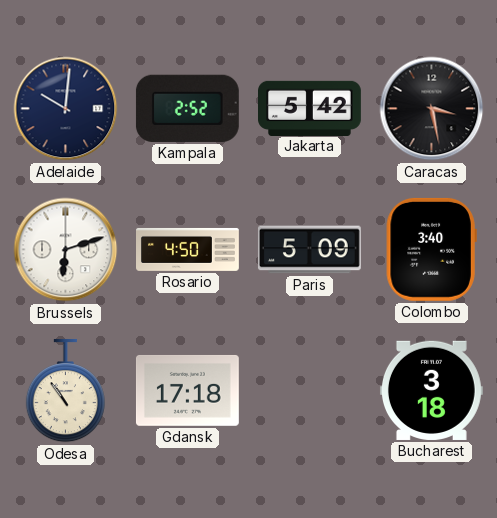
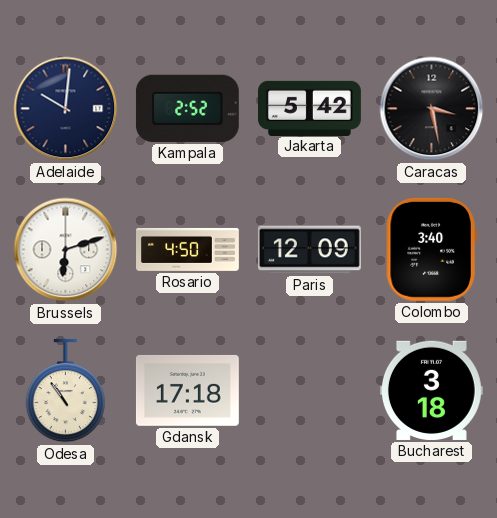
Paris: 5:09 -> 12:09 (309, 250)
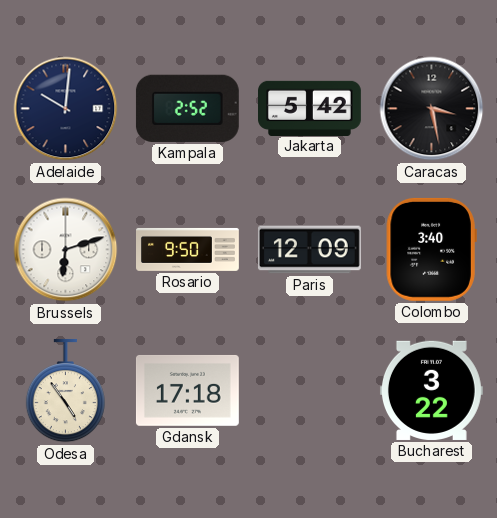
Rosario: 4:50 -> 9:50 (188, 249)
Odesa: 10:54 -> 4:54 (65, 391)
Bucharest: 3:18 -> 3:22 (431, 390)
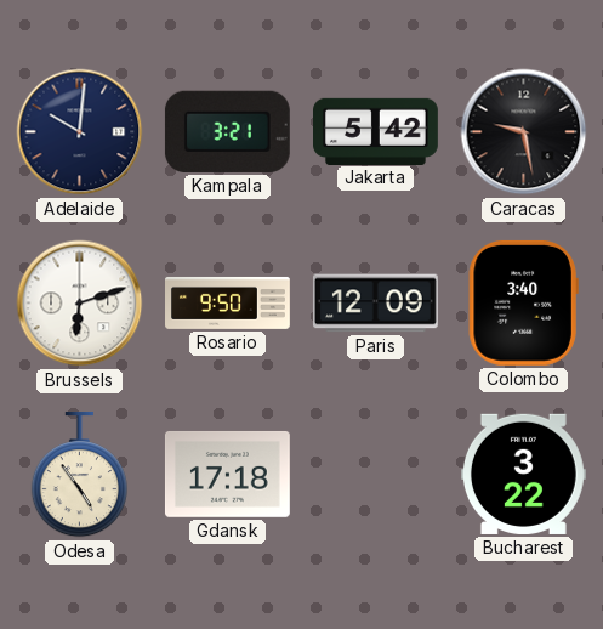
Kampala: 2:52 -> 3:21 (227, 131)
Caracas: 3:28 -> 9:28 (524, 132)
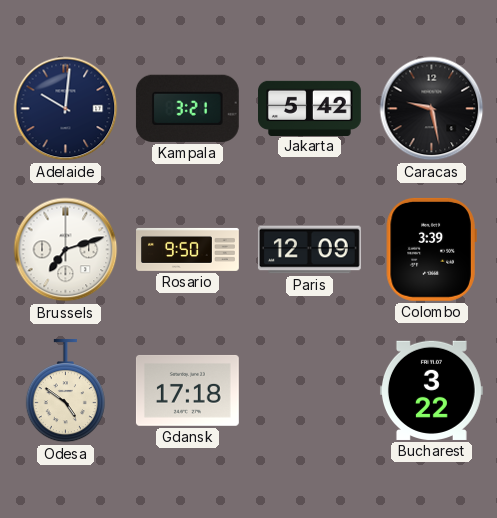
Brussels: 6:12 -> 7:12 (66, 250)
Colombo: 3:40 -> 3:39 (431, 249)
Odesa: 4:54 -> 4:51 (65, 391)
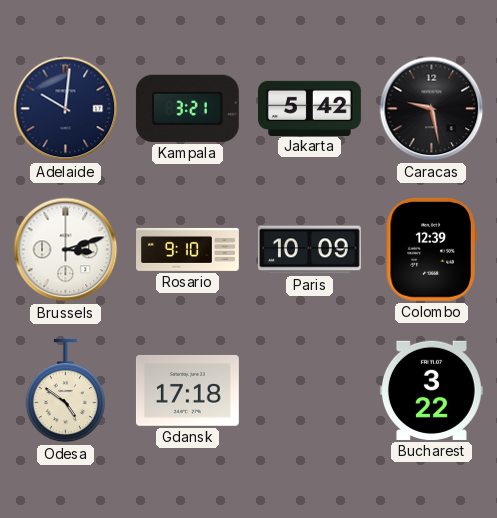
Brussels: 7:12 -> 3:12 (66, 250)
Rosario: 9:50 -> 9:10 (188, 249)
Paris: 12:09 -> 10:09 (309, 250)
Colombo: 3:39 -> 12:39 (431, 249)
